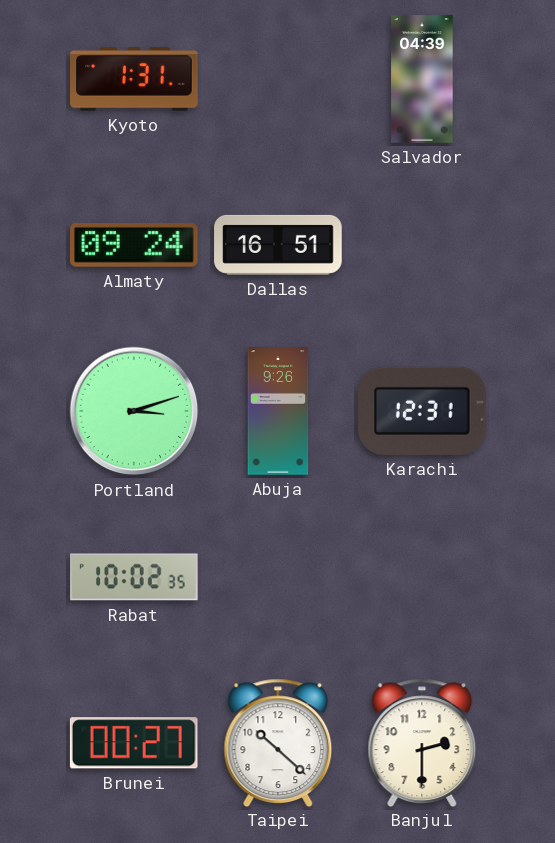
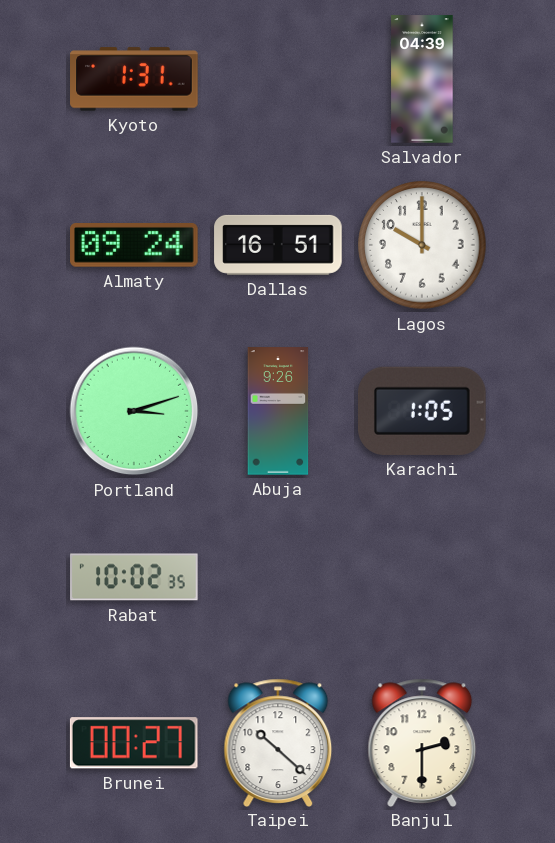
Lagos: none -> 10:00 (422, 245)
Karachi: 12:31 -> 1:05 (423, 411)
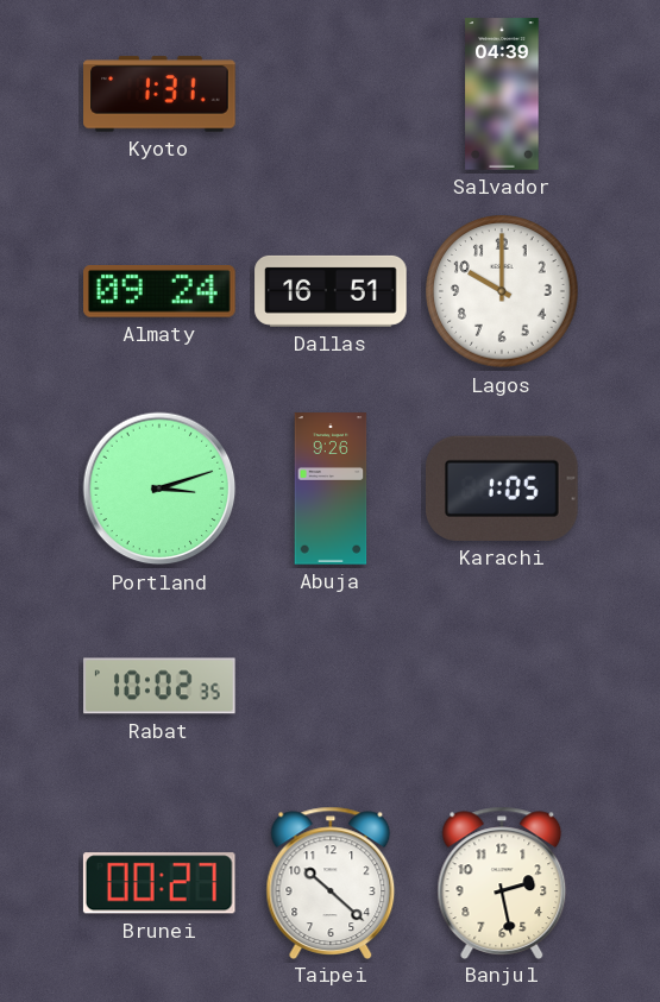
Banjul: 2:30 -> 2:28 (502, 882)
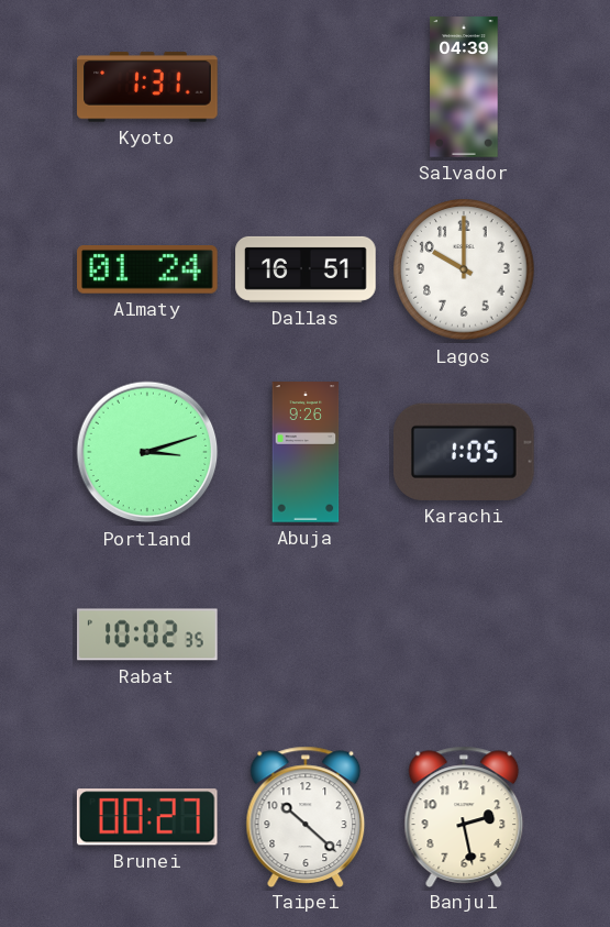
Almaty: 09:24 -> 01:24 (147, 271)
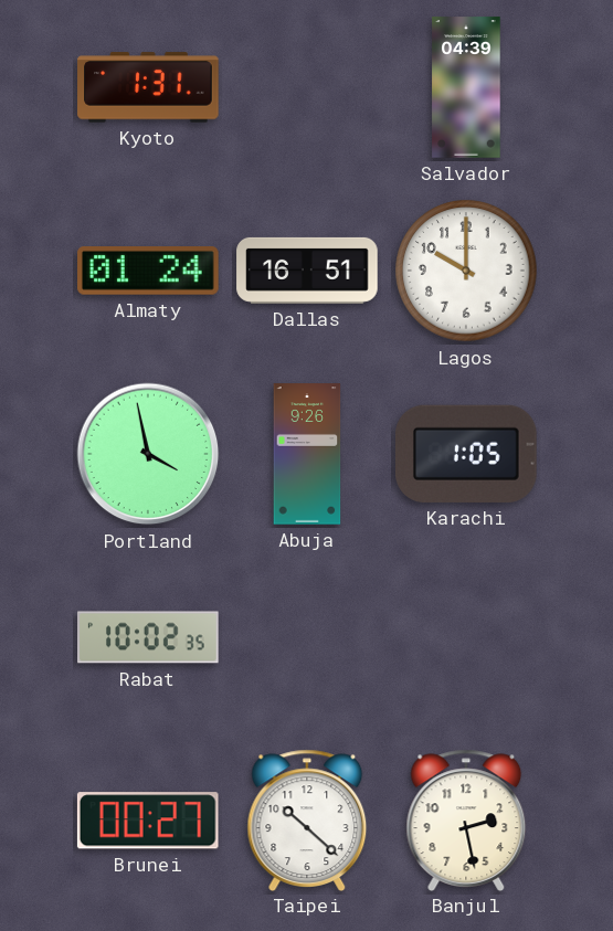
Portland: 3:12 -> 3:58 (148, 454)
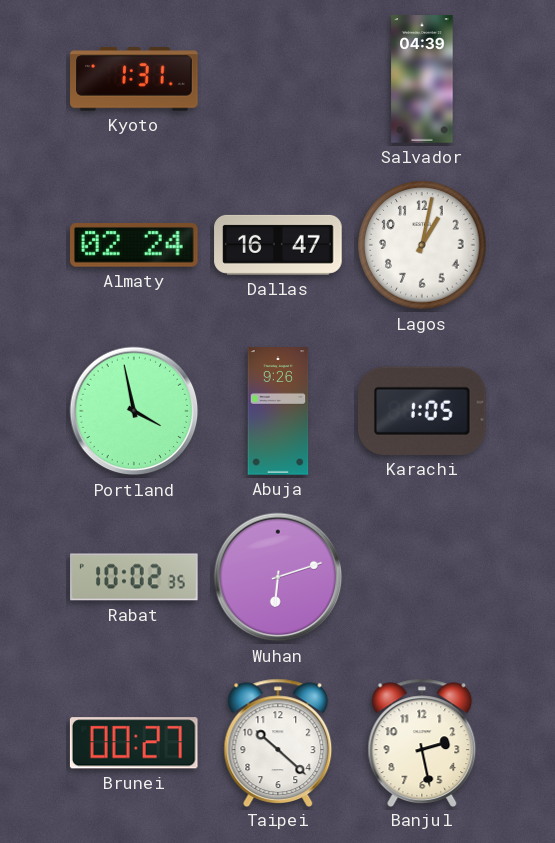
Almaty: 01:24 -> 02:24 (134, 246)
Dallas: 16:51 -> 16:47 (278, 245)
Lagos: 10:00 -> 1:02 (422, 245)
Wuhan: none -> 6:12 (278, 577)
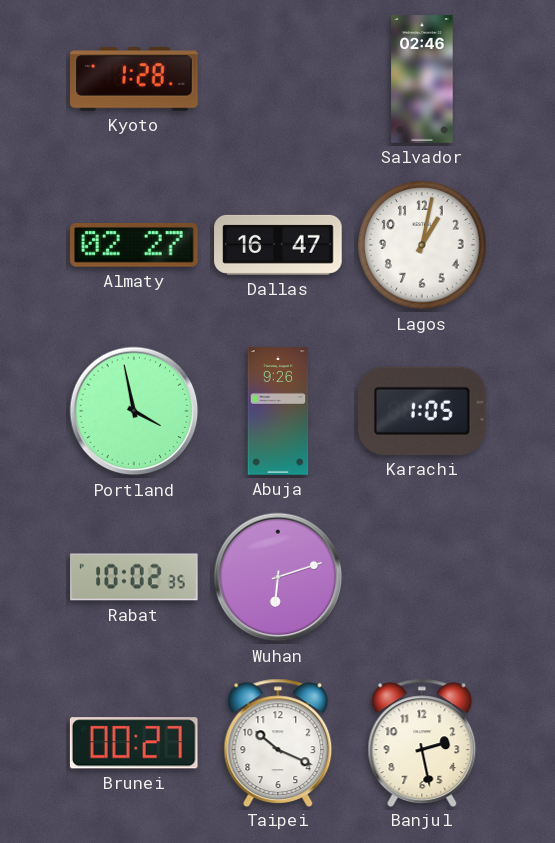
Kyoto: 1:31 -> 1:28 (134, 79)
Salvador: 04:39 -> 02:46 (422, 79)
Almaty: 02:24 -> 02:27 (134, 246)
Taipei: 10:22 -> 10:19 (278, 742)
